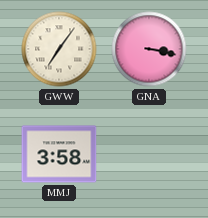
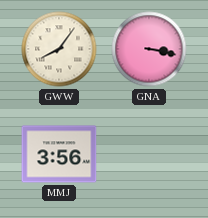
GWW: 7:06 -> 8:06 (59, 49)
MMJ: 3:58 -> 3:56 (59, 154)
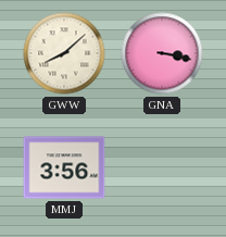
GWW: 8:06 -> 8:08 (64, 53)
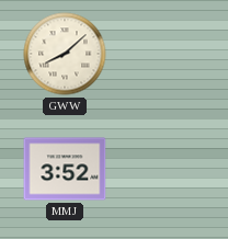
GNA: 3:17 -> none (162, 53)
MMJ: 3:56 -> 3:52 (65, 169)
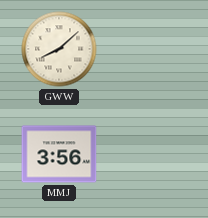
MMJ: 3:52 -> 3:56 (59, 154)
